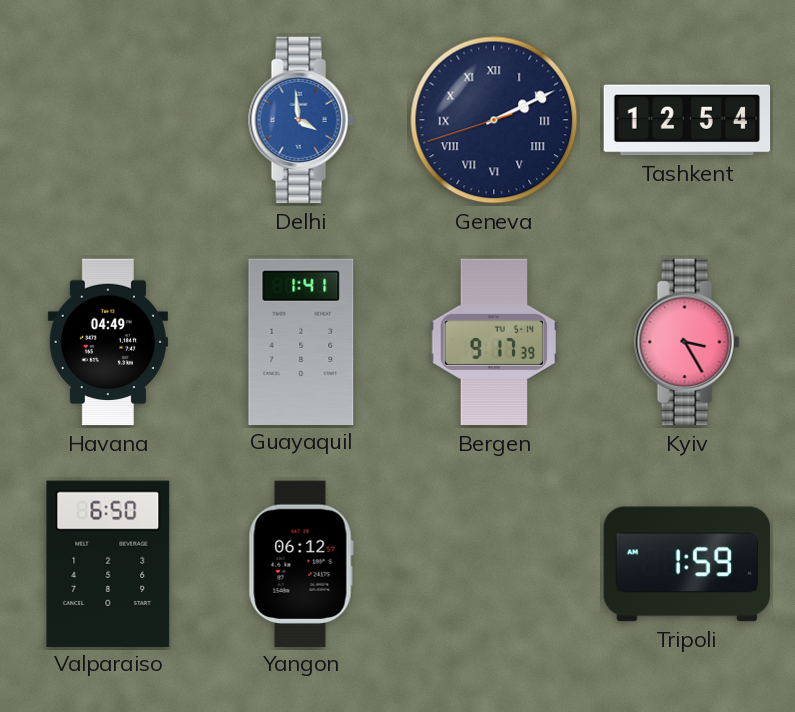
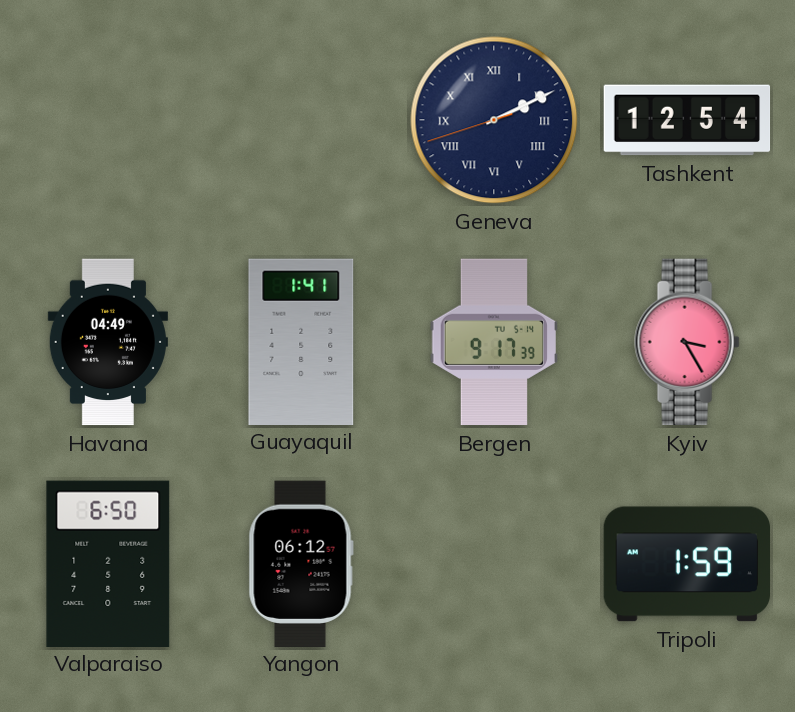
Delhi: 3:59 -> none (301, 120)
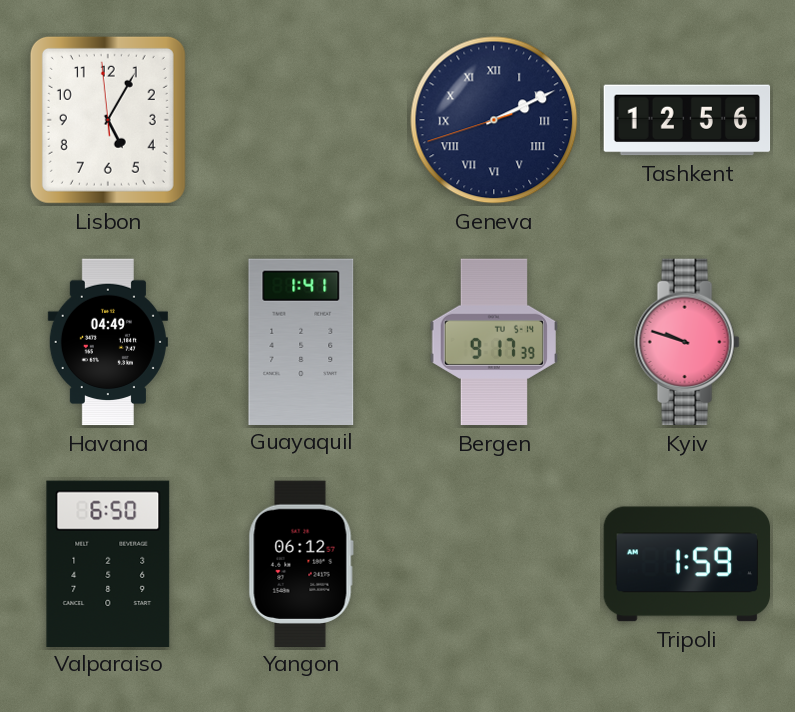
Lisbon: none -> 5:04 (108, 120)
Tashkent: 12:54 -> 12:56 (687, 120)
Kyiv: 3:25 -> 9:48 (687, 342)
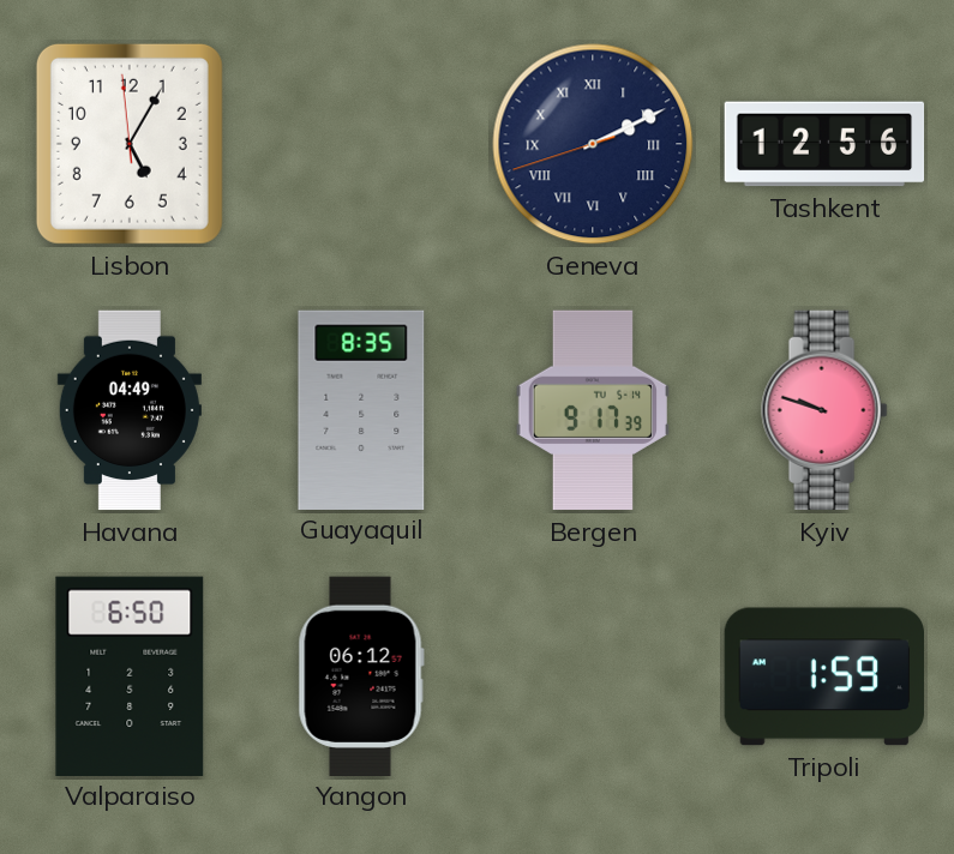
Guayaquil: 1:41 -> 8:35 (361, 409)
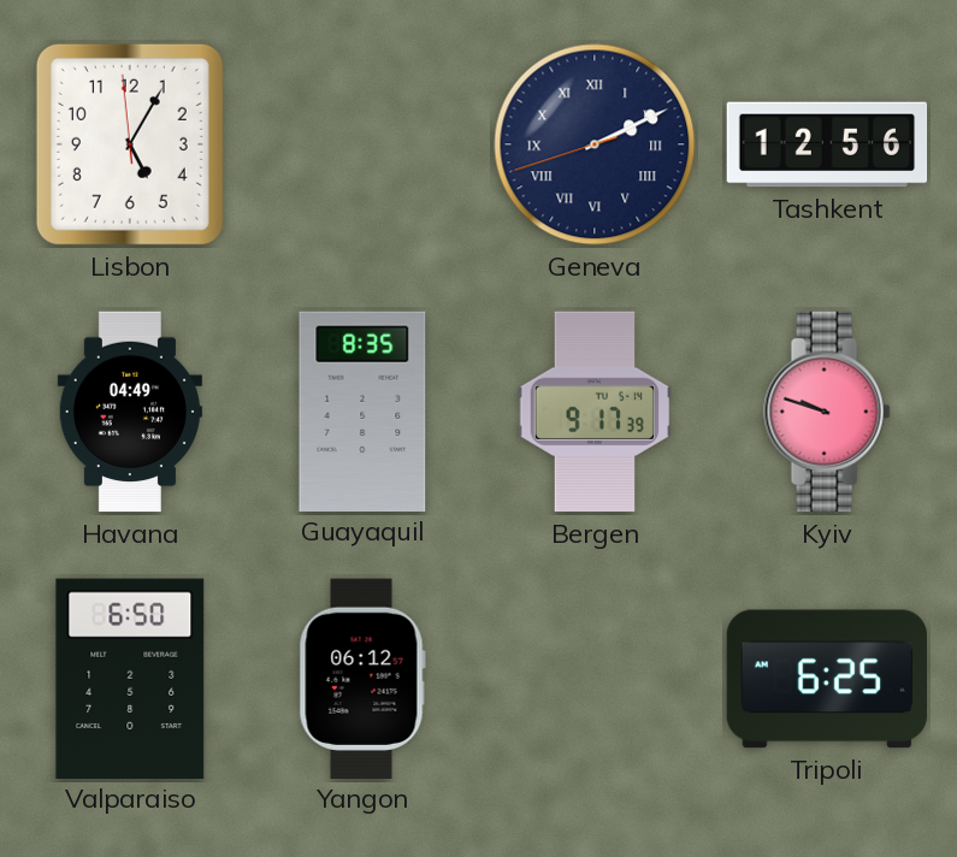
Tripoli: 1:59 -> 6:25 (826, 679)
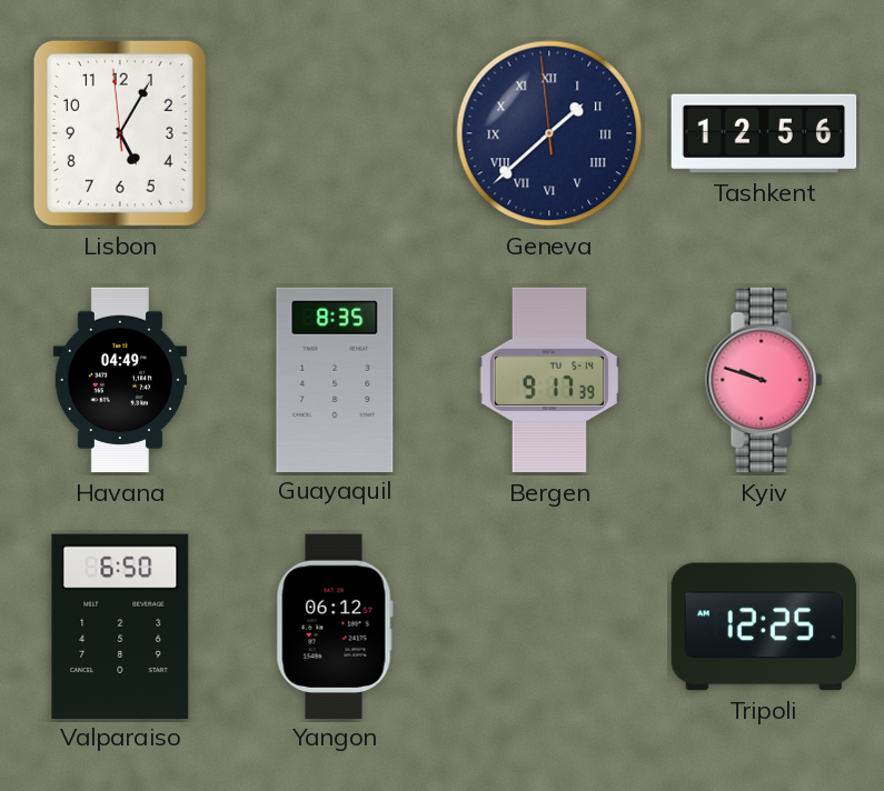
Geneva: 2:10 -> 1:37 (549, 133)
Tripoli: 6:25 -> 12:25 (763, 627)
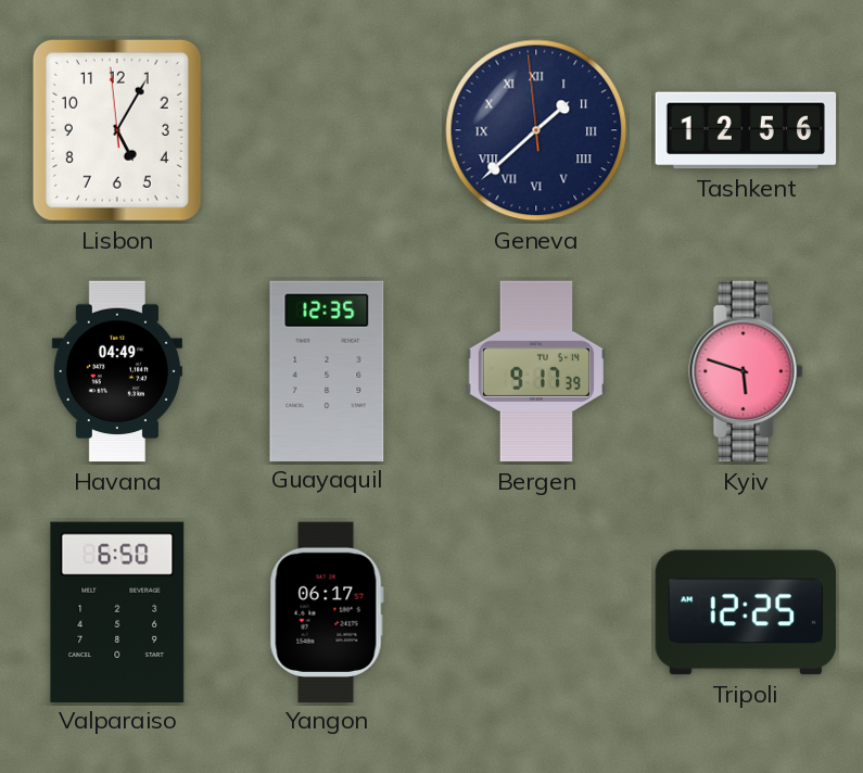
Guayaquil: 8:35 -> 12:35 (327, 370)
Kyiv: 9:48 -> 5:48 (746, 371)
Yangon: 06:12 -> 06:17 (327, 611)
